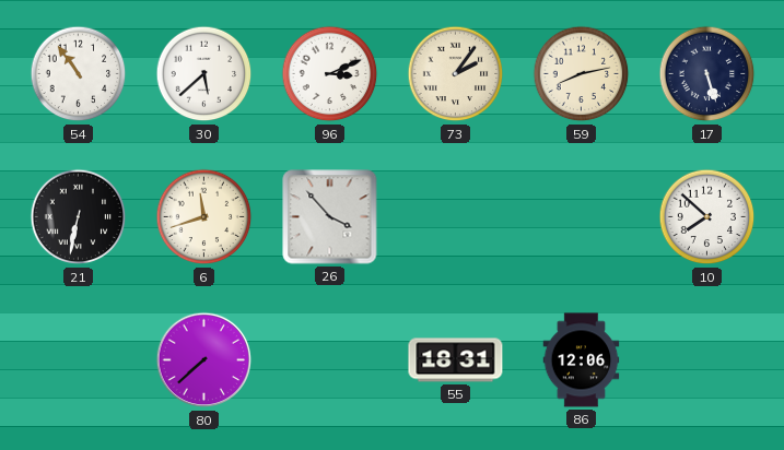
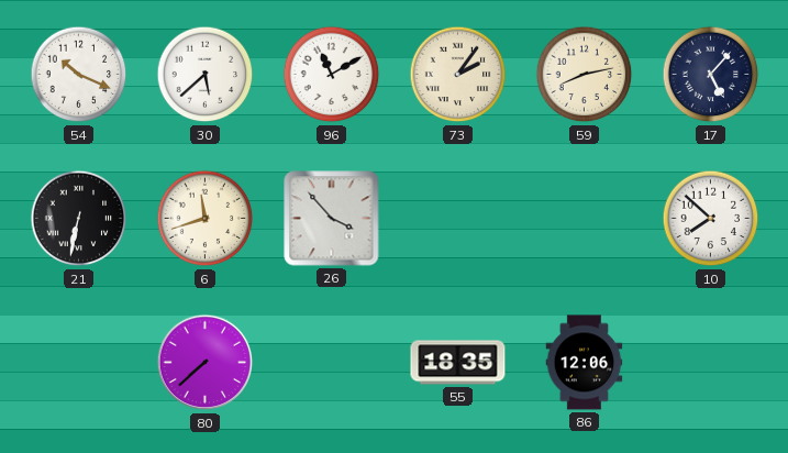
54: 10:54 -> 10:19 (79, 75)
96: 3:11 -> 11:10 (332, 75)
17: 5:27 -> 5:07 (711, 75)
55: 18:31 -> 18:35 (458, 363)
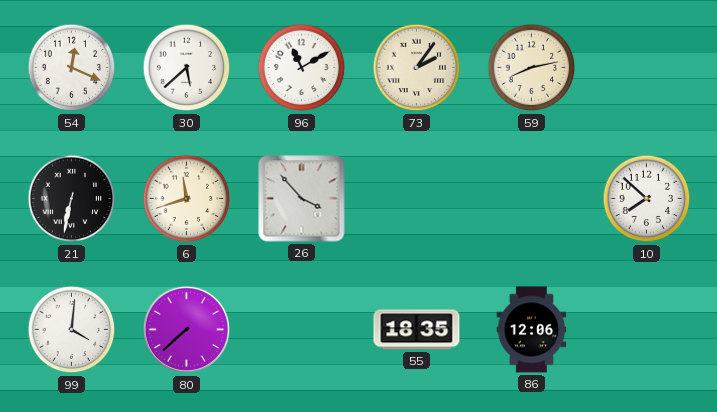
54: 10:19 -> 12:19 (72, 68)
17: 5:07 -> none (711, 75)
99: none -> 4:01 (72, 330)
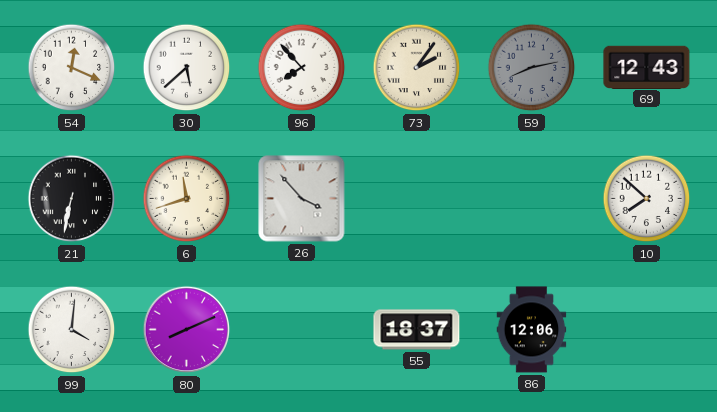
96: 11:10 -> 7:53 (302, 68)
59 dial: cream -> grey (532, 68)
69: none -> 12:43 (647, 67)
80: 7:38 -> 8:11 (187, 330)
55: 18:35 -> 18:37 (417, 330)
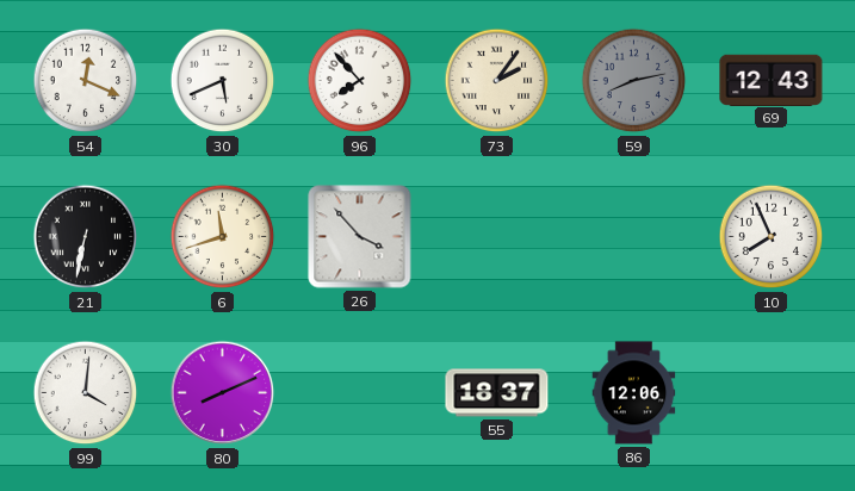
30: 5:38 -> 5:41 (223, 81)
10: 7:52 -> 7:56 (772, 237)
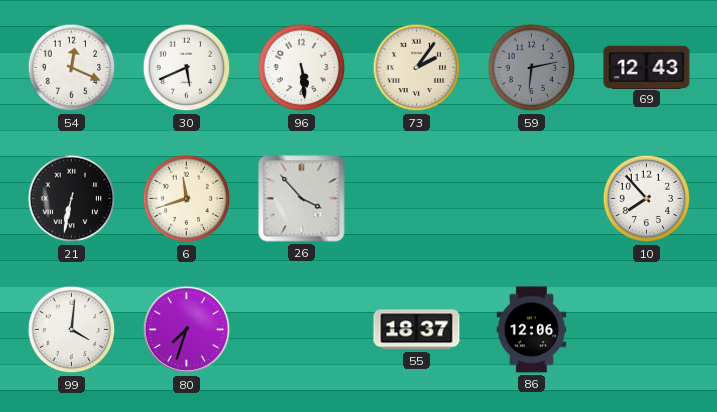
96: 7:53 -> 5:29 (302, 68)
59: 8:13 -> 6:13 (532, 68)
10: 7:56 -> 7:53 (647, 199)
80: 8:11 -> 7:33 (187, 330)
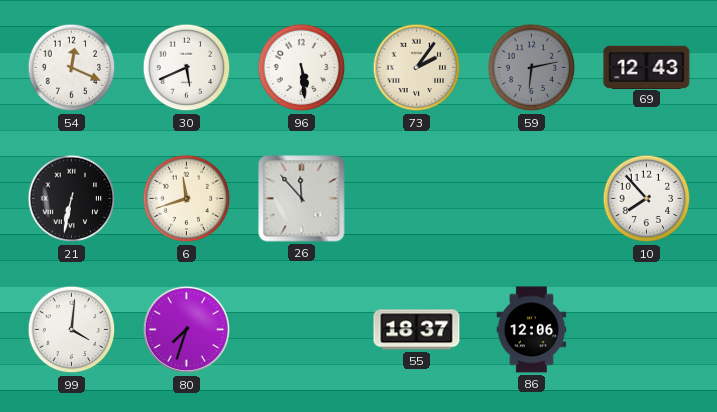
26: 3:53 -> 11:53 (302, 199)
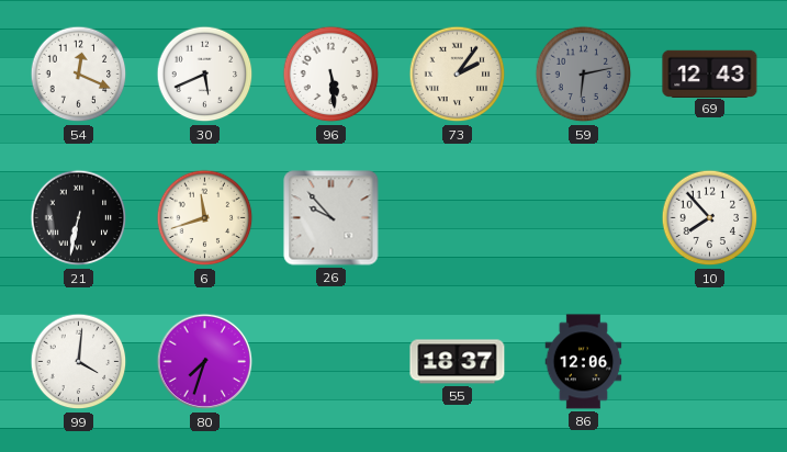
26: 11:53 -> 9:53 (331, 218)
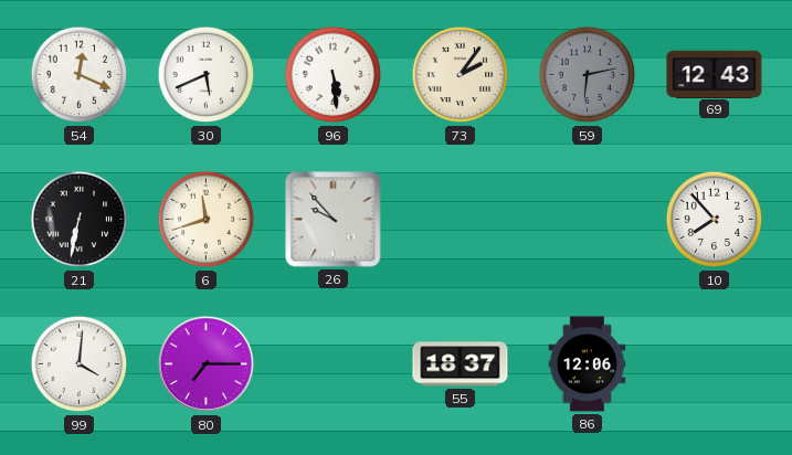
80: 7:33 -> 7:15 (207, 364)
